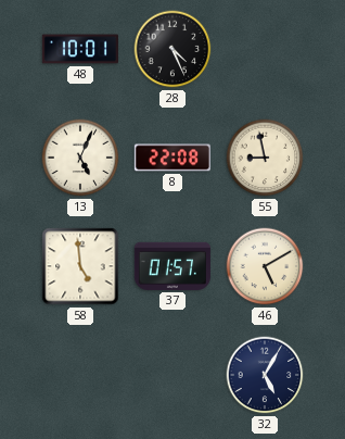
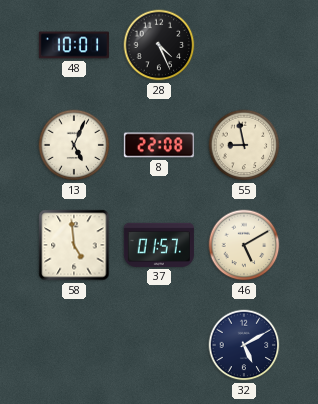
32: 5:05 -> 5:10 (244, 345)
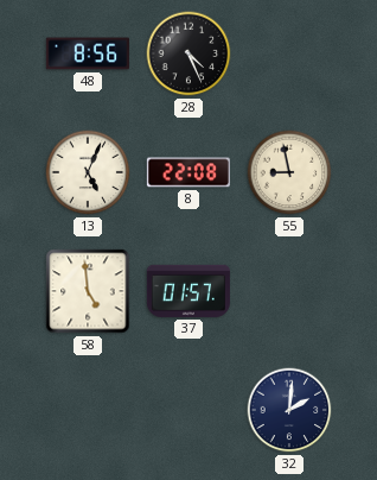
48: 10:01 -> 8:56 (88, 53)
46: 5:10 -> none (244, 245)
32: 5:10 -> 2:01 (289, 410)
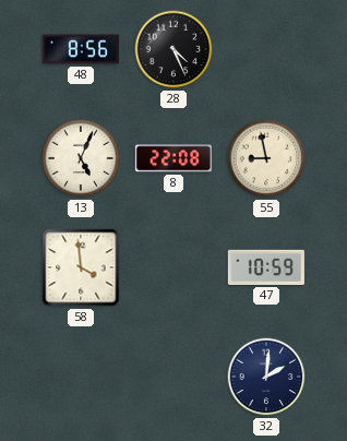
58: 4:59 -> 3:59 (81, 267)
37: 01:57 -> none (188, 291)
47: none -> 10:59 (266, 267)
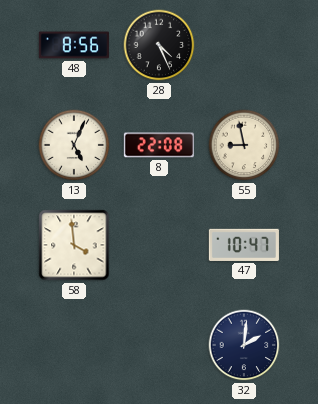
47: 10:59 -> 10:47 (244, 245)
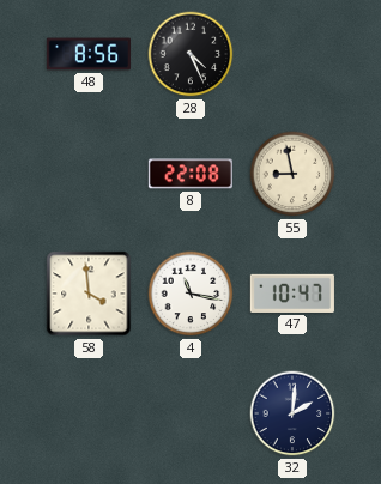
13: 5:04 -> none (74, 145)
4: none -> 11:17 (190, 294)
